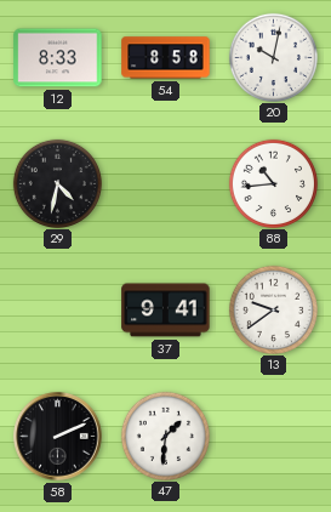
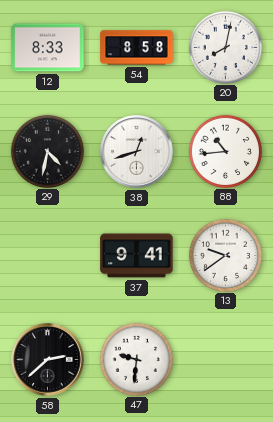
20: 10:02 -> 8:02 (225, 47)
38: none -> 12:42 (137, 152)
58: 2:11 -> 2:38 (48, 360)
47: 1:31 -> 9:31 (136, 359)
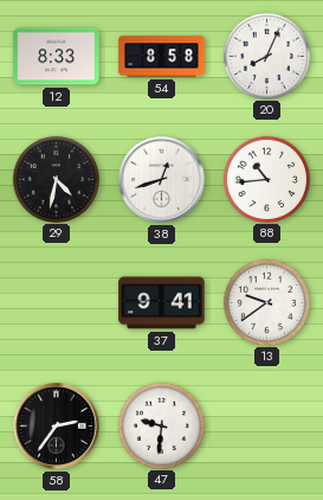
20: 8:02 -> 8:04 (266, 56)
58: 2:38 -> 2:36 (57, 427)
